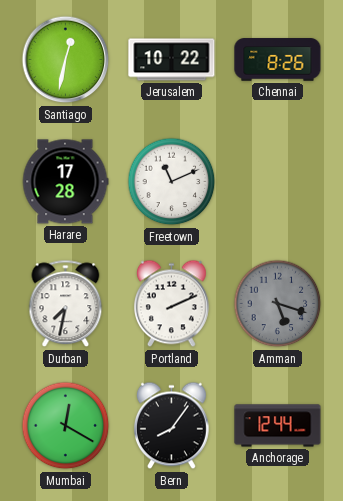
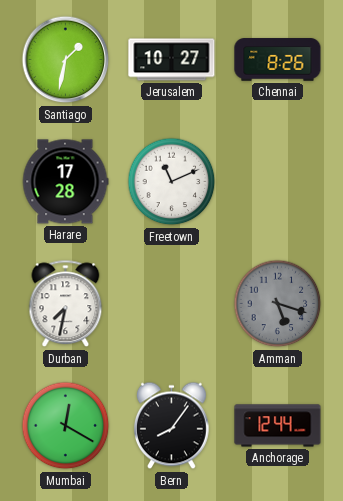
Santiago: 12:32 -> 1:32 (66, 60)
Jerusalem: 10:22 -> 10:27 (172, 60)
Portland: 2:11 -> none (171, 304)
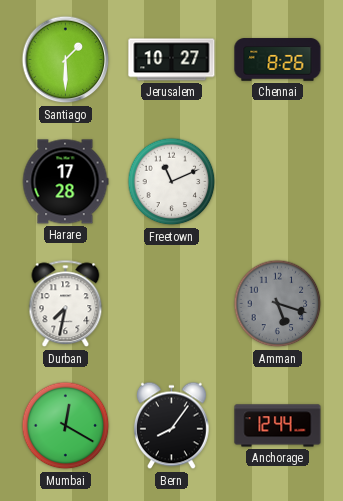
Santiago: 1:32 -> 1:30 (66, 60)
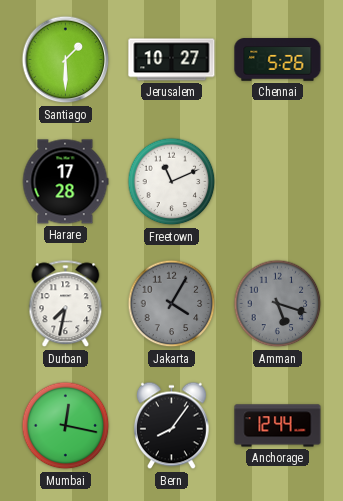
Chennai: 8:26 -> 5:26 (278, 60)
Jakarta: none -> 4:05 (172, 304)
Mumbai: 12:20 -> 12:17 (66, 426)
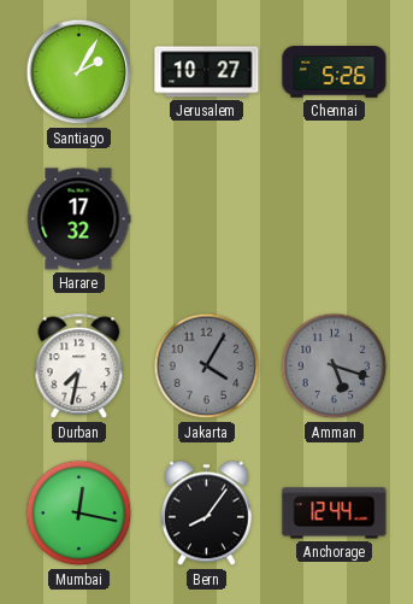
Santiago: 1:30 -> 2:05 (79, 72)
Harare: 17:28 -> 17:32 (78, 219)
Freetown: 11:11 -> none (172, 182)
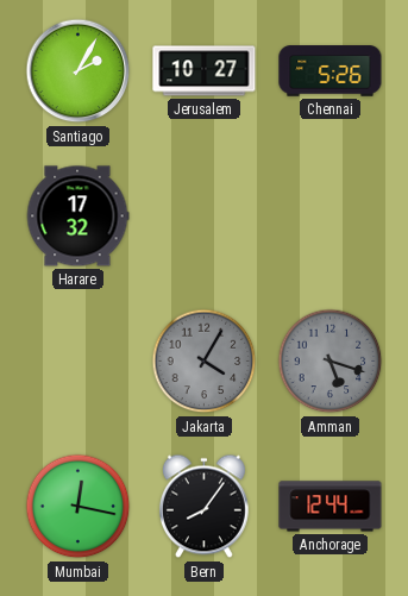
Durban: 7:32 -> none (79, 366)
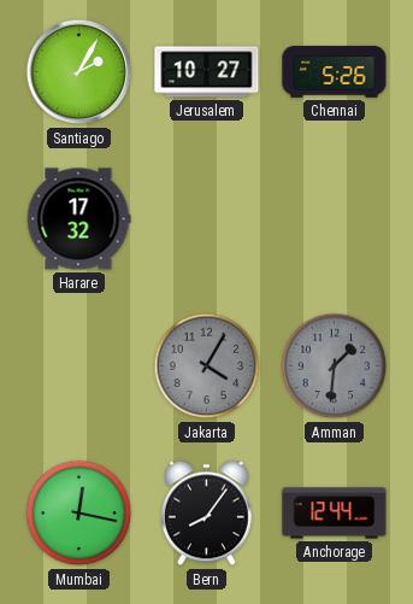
Amman: 5:18 -> 1:31 (335, 366)
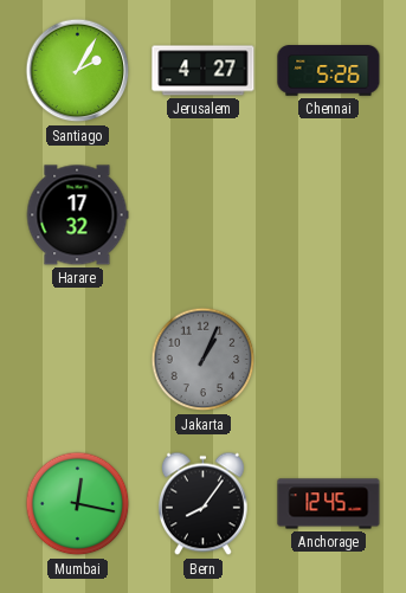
Jerusalem: 10:27 -> 4:27 (204, 71)
Jakarta: 4:05 -> 1:04 (204, 360)
Amman: 1:31 -> none (335, 366)
Anchorage: 12:44 -> 12:45 (329, 504)
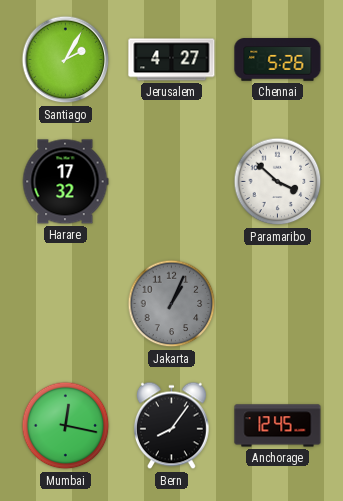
Paramaribo: none -> 3:52 (278, 182)
